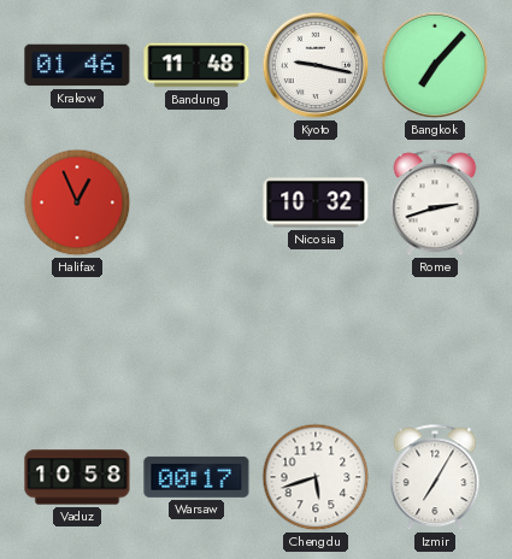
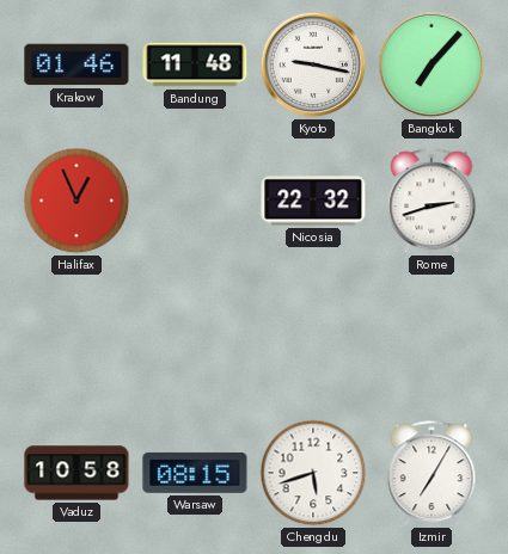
Nicosia: 10:32 -> 22:32 (313, 201)
Warsaw: 00:17 -> 08:15 (195, 473)
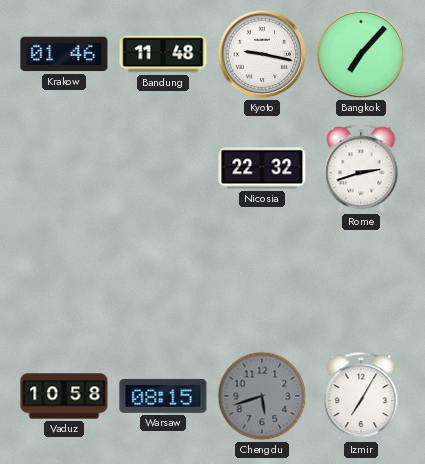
Halifax: 12:56 -> none (76, 201)
Chengdu dial: white -> grey (262, 396)
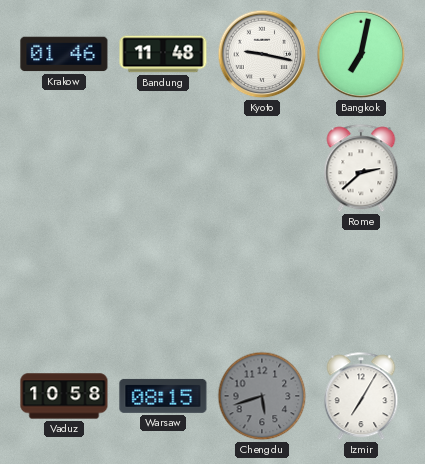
Bangkok: 7:07 -> 7:02 (361, 54)
Nicosia: 22:32 -> none (262, 168)
Rome: 2:42 -> 2:38 (361, 169)
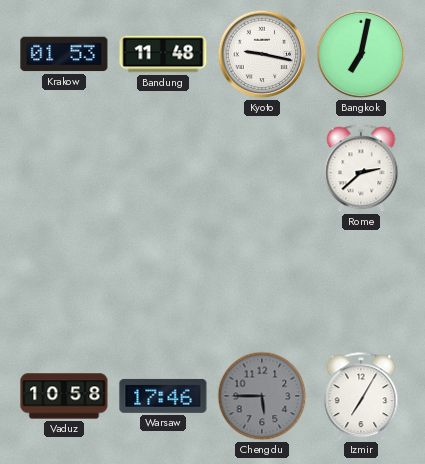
Krakow: 01:46 -> 01:53 (64, 54)
Warsaw: 08:15 -> 17:46 (163, 396)
Chengdu: 5:42 -> 5:45 (262, 396)
